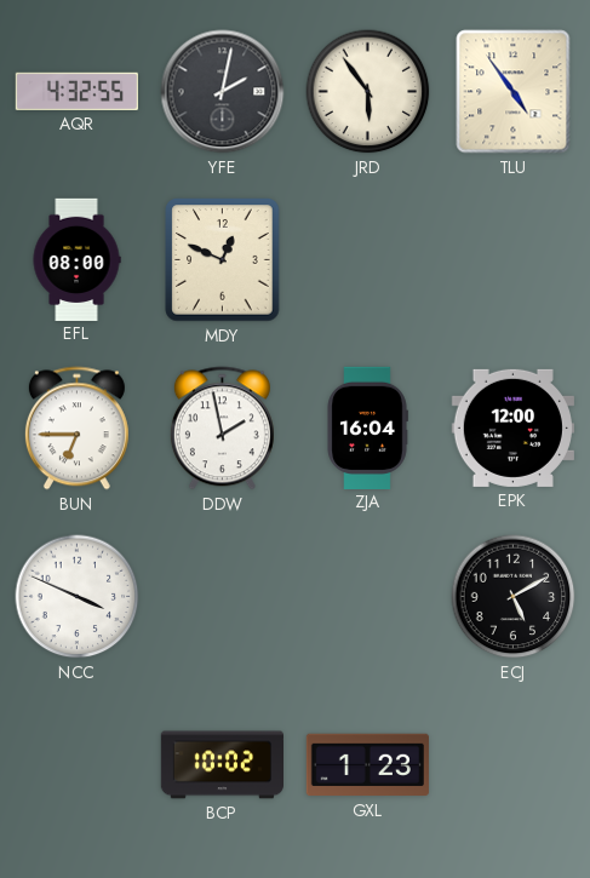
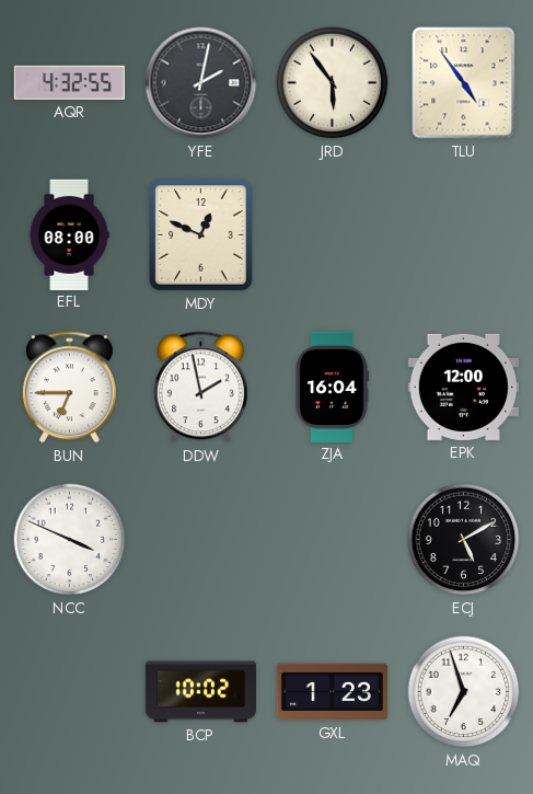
MAQ: none -> 6:57 (464, 692)
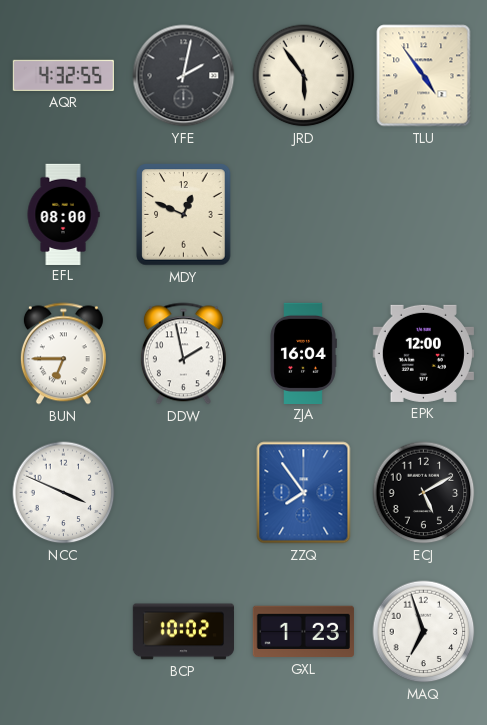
ZZQ: none -> 7:54 (304, 493)
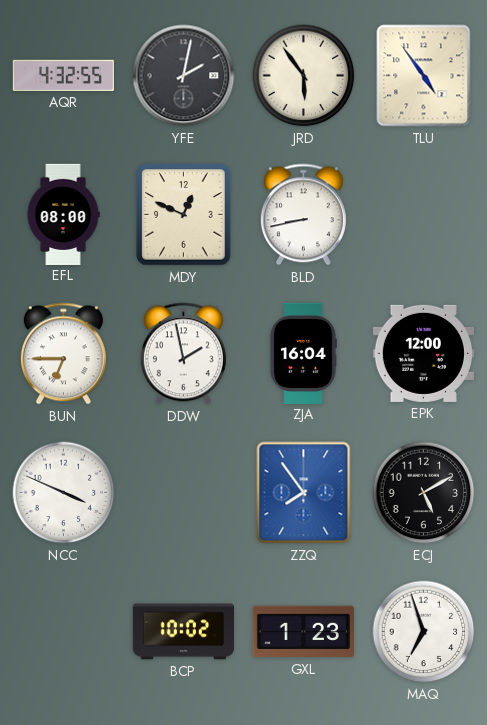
BLD: none -> 8:43 (303, 215)
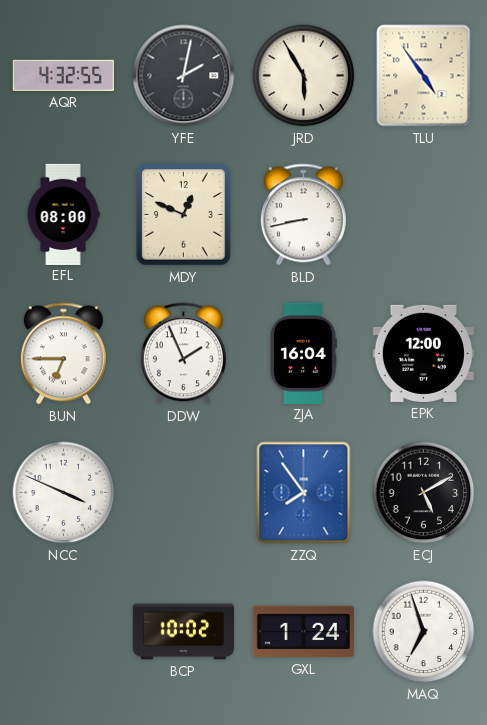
JRD: 5:54 -> 5:55 (304, 76)
DDW: 1:58 -> 1:56 (183, 354)
GXL: 1:23 -> 1:24 (303, 632)
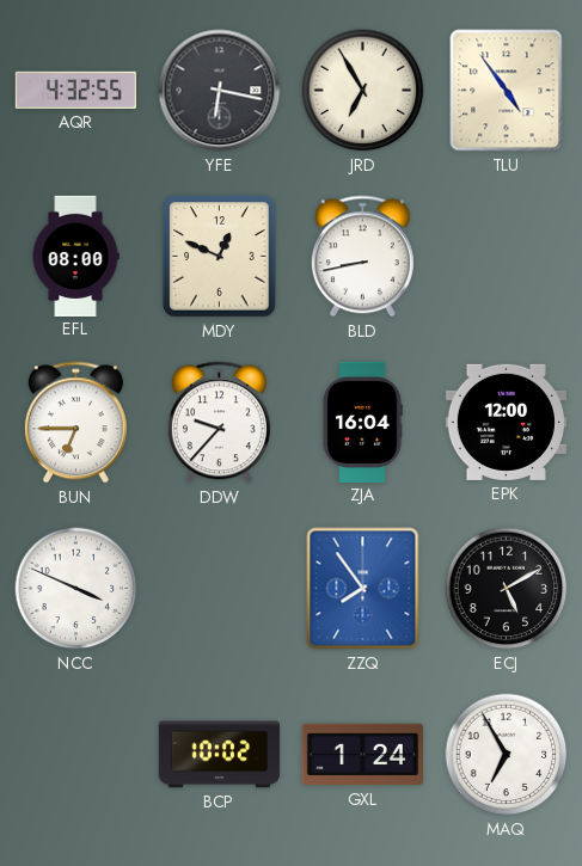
YFE: 2:02 -> 6:17 (220, 91)
JRD: 5:55 -> 6:55 (363, 91)
DDW: 1:56 -> 9:37 (219, 423)
MAQ: 6:57 -> 6:55 (507, 755)
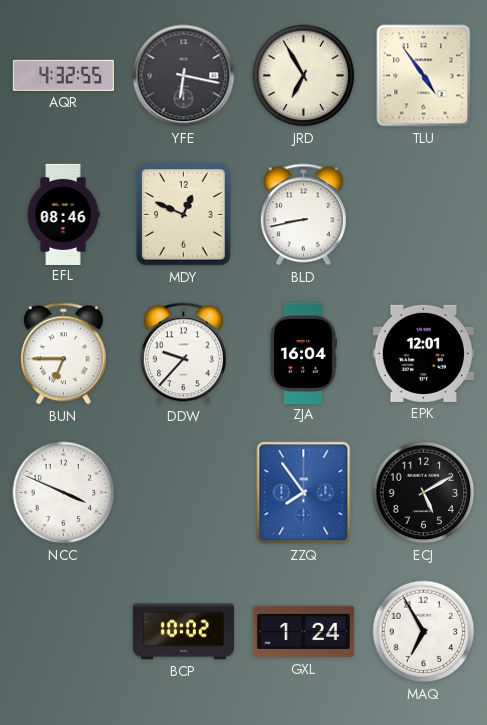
EFL: 08:00 -> 08:46 (63, 214)
EPK: 12:00 -> 12:01 (423, 353)
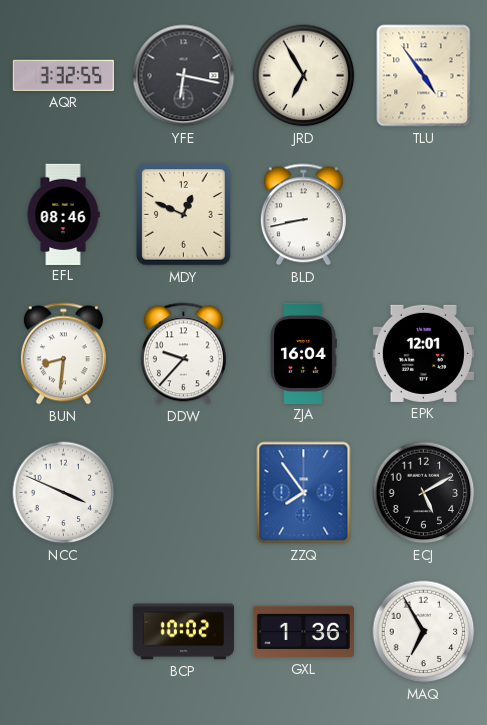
AQR: 4:32 -> 3:32 (63, 75)
BUN: 6:45 -> 8:31 (63, 354)
GXL: 1:24 -> 1:36 (303, 632)
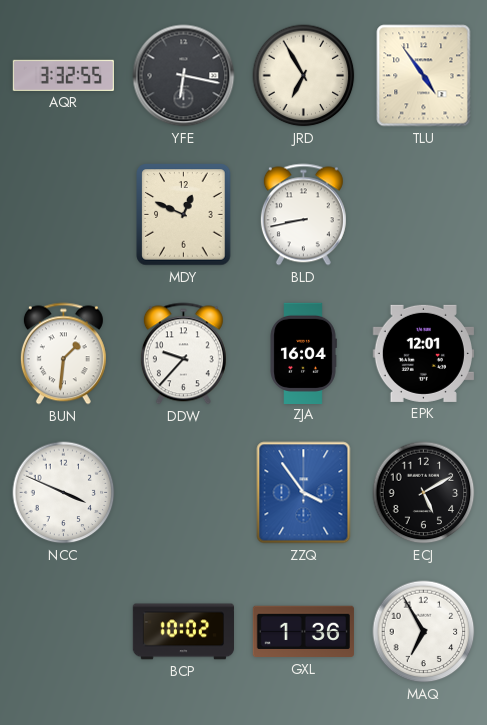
EFL: 08:46 -> none (63, 214)
BUN: 8:31 -> 1:31 (63, 354)
ZZQ: 7:54 -> 3:54 (304, 493)
